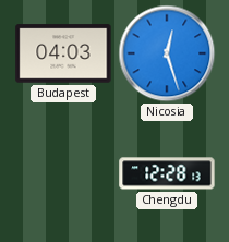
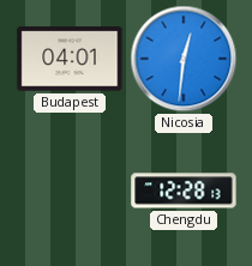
Budapest: 04:03 -> 04:01 (70, 59)
Nicosia: 12:27 -> 12:31 (184, 59)
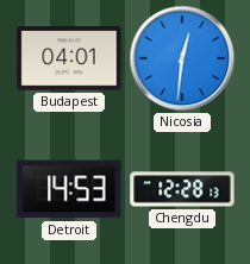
Detroit: none -> 14:53 (69, 189)
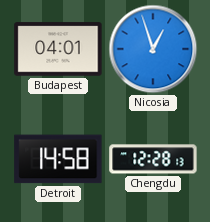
Nicosia: 12:31 -> 12:57 (153, 49)
Detroit: 14:53 -> 14:58 (58, 159)
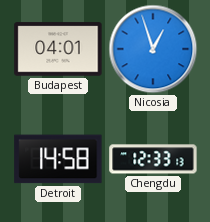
Chengdu: 12:28 -> 12:33 (153, 159)
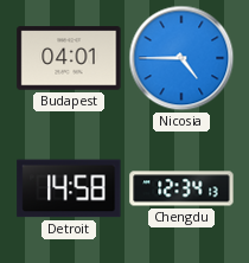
Nicosia: 12:57 -> 4:45 (181, 58)
Chengdu: 12:33 -> 12:34 (181, 188)
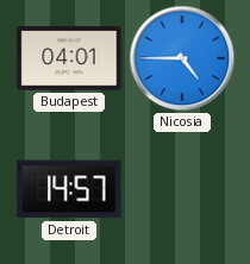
Detroit: 14:58 -> 14:57 (69, 189)
Chengdu: 12:34 -> none (181, 188)
